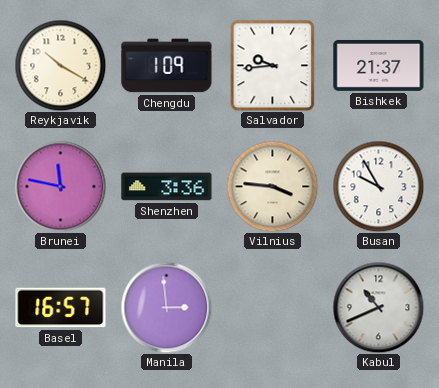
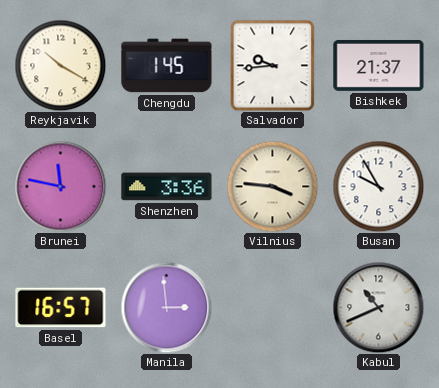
Chengdu: 1:09 -> 1:45 (167, 66)
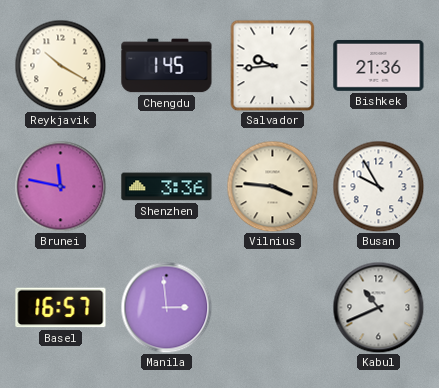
Bishkek: 21:37 -> 21:36 (379, 65)
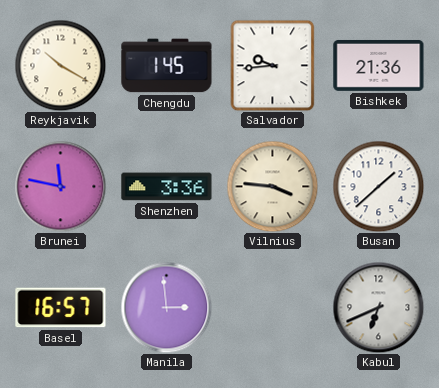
Busan: 9:55 -> 1:38 (378, 186)
Kabul: 10:41 -> 6:41 (378, 307)
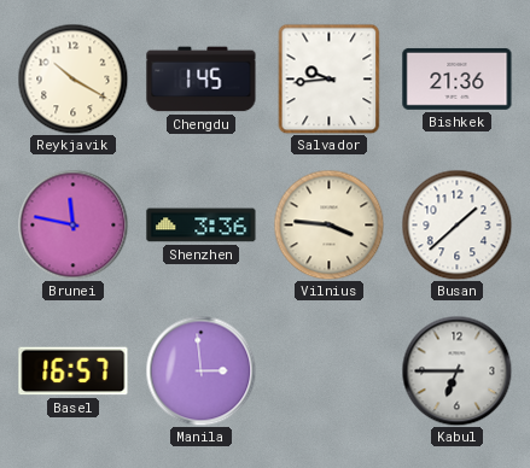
Kabul: 6:41 -> 6:45 (456, 370)
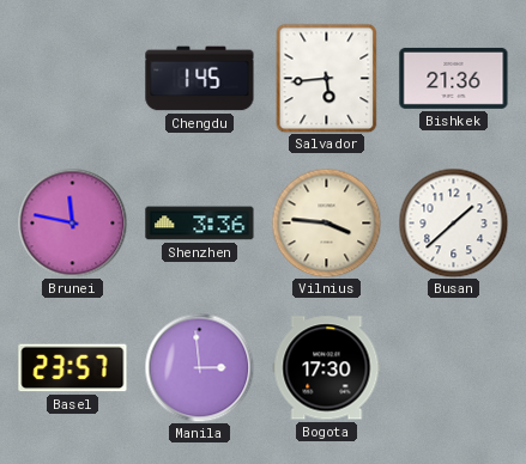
Reykjavik: 10:20 -> none (72, 78)
Salvador: 9:44 -> 5:44 (327, 78)
Basel: 16:57 -> 23:57 (73, 368)
Bogota: none -> 17:30 (327, 368)
Kabul: 6:45 -> none (456, 370)
